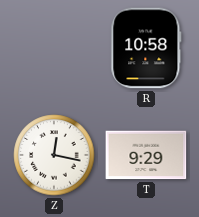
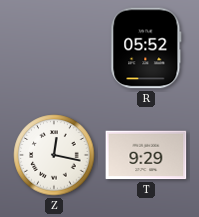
R: 10:58 -> 05:52 (146, 48)
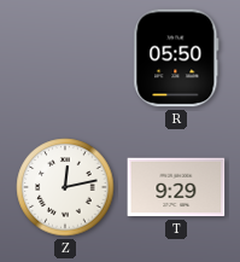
R: 05:52 -> 05:50 (176, 58)
Z: 12:17 -> 12:13 (65, 187)
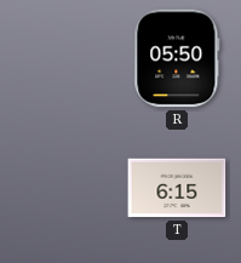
Z: 12:13 -> none (65, 187)
T: 9:29 -> 6:15 (177, 188)
